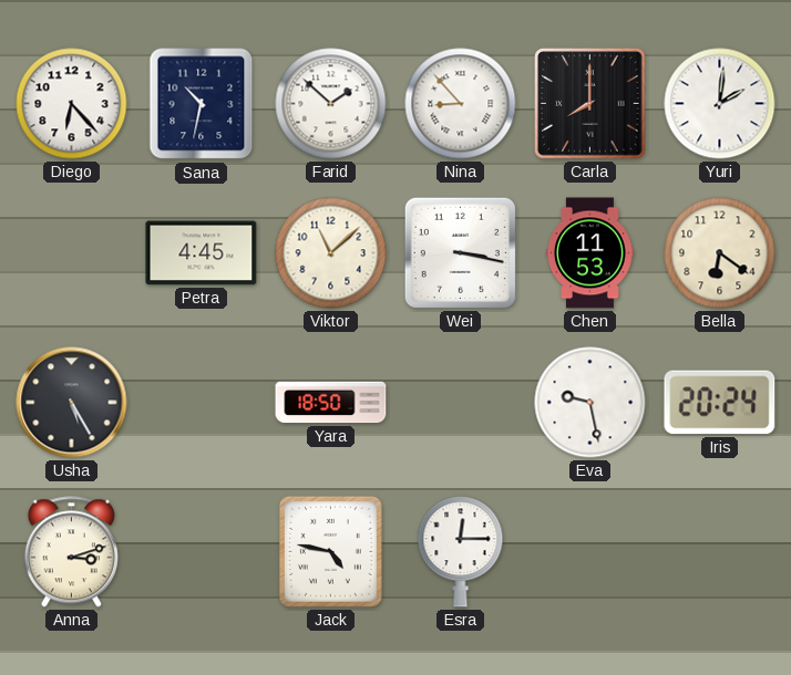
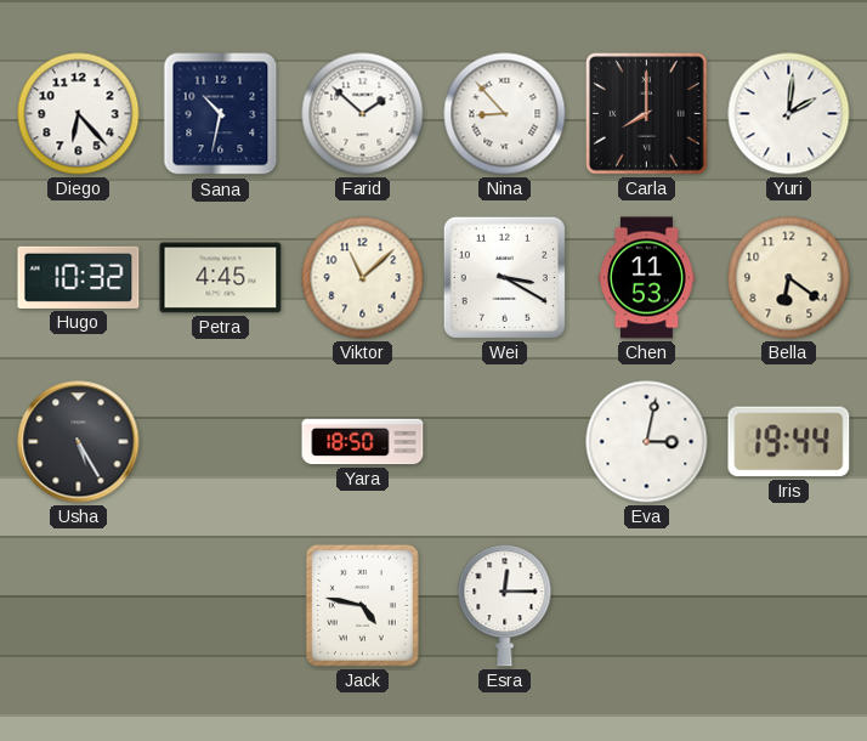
Hugo: none -> 10:32 (79, 277)
Wei: 3:17 -> 3:20 (504, 277)
Eva: 9:28 -> 3:02 (647, 442)
Iris: 20:24 -> 19:44 (789, 442)
Anna: 3:12 -> none (71, 552)
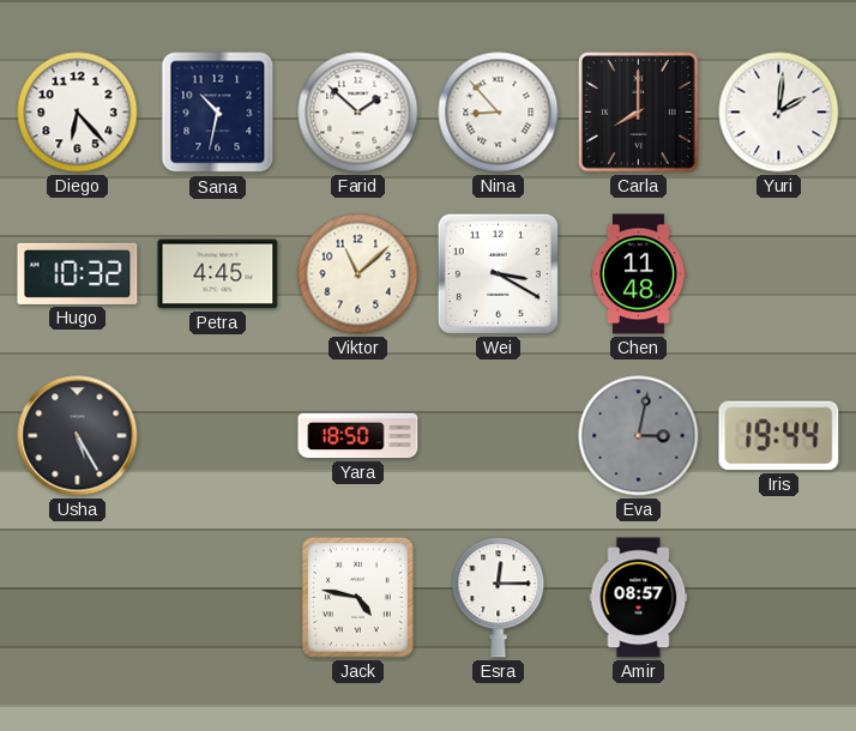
Chen: 11:53 -> 11:48 (639, 274)
Bella: 6:21 -> none (789, 278)
Eva dial: white -> grey (639, 436)
Amir: none -> 08:57 (639, 598)
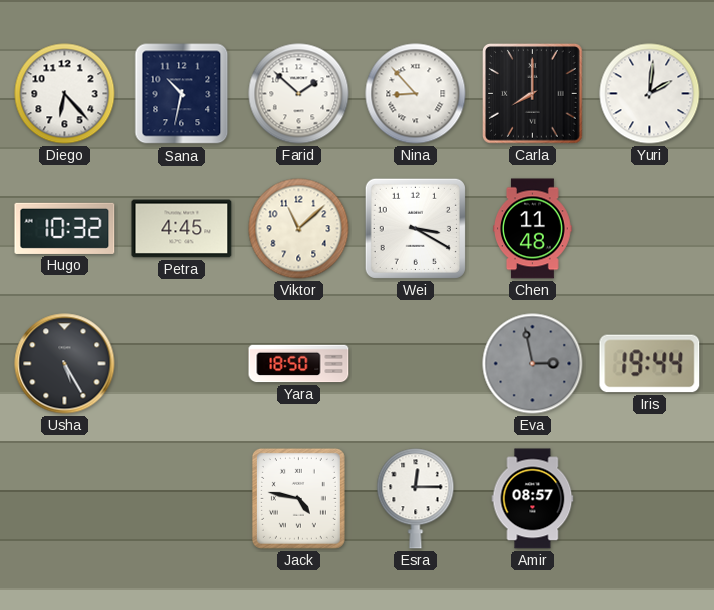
Eva: 3:02 -> 2:58 (533, 364)
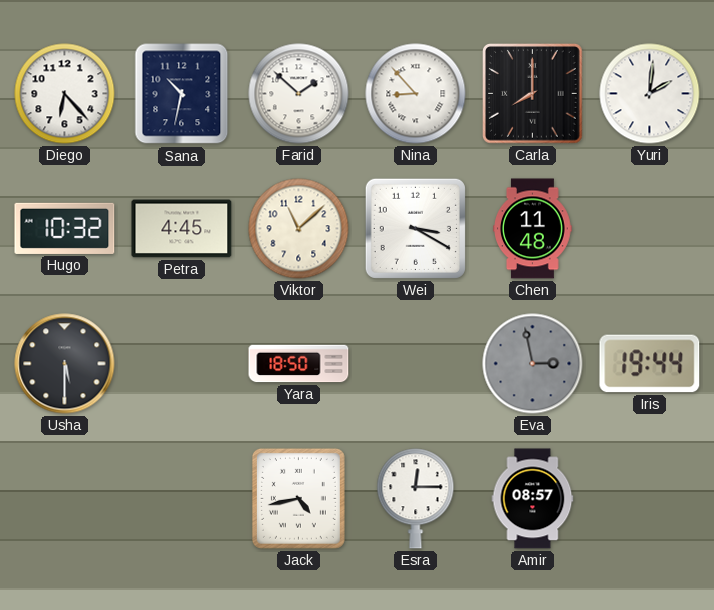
Usha: 5:25 -> 5:30 (65, 364)
Jack: 4:47 -> 4:43 (298, 498)
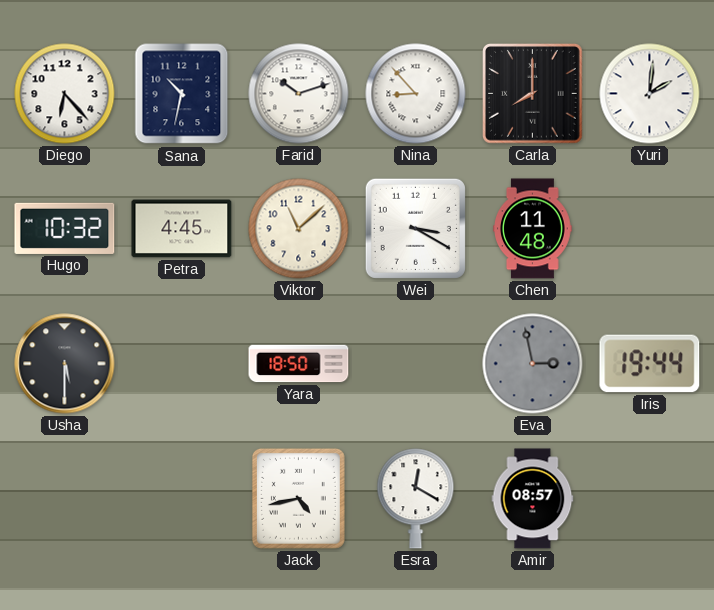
Farid: 1:52 -> 10:12 (299, 94)
Esra: 12:15 -> 12:20 (416, 499)
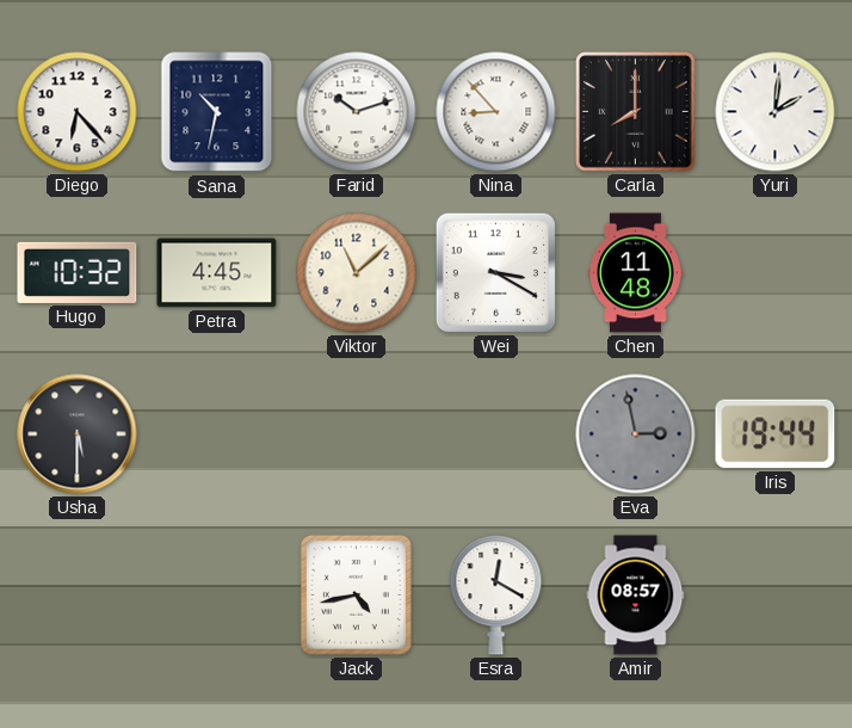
Yara: 18:50 -> none (299, 364)
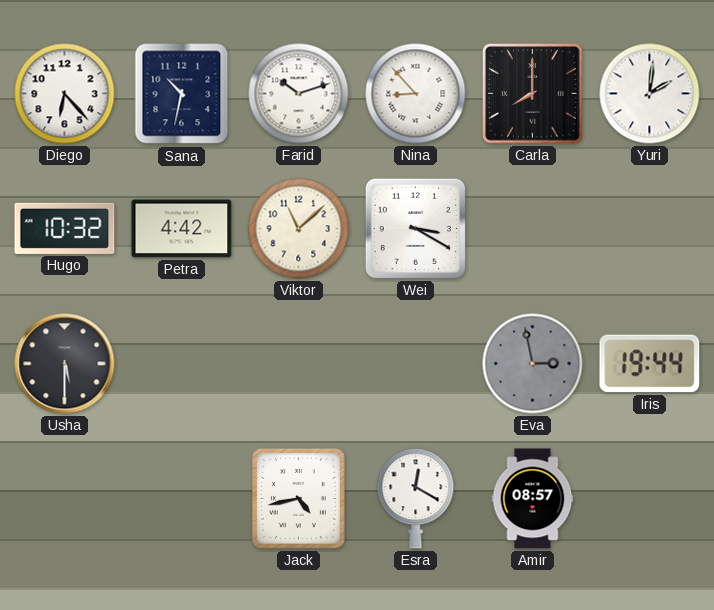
Petra: 4:45 -> 4:42 (182, 229)
Chen: 11:48 -> none (636, 273)
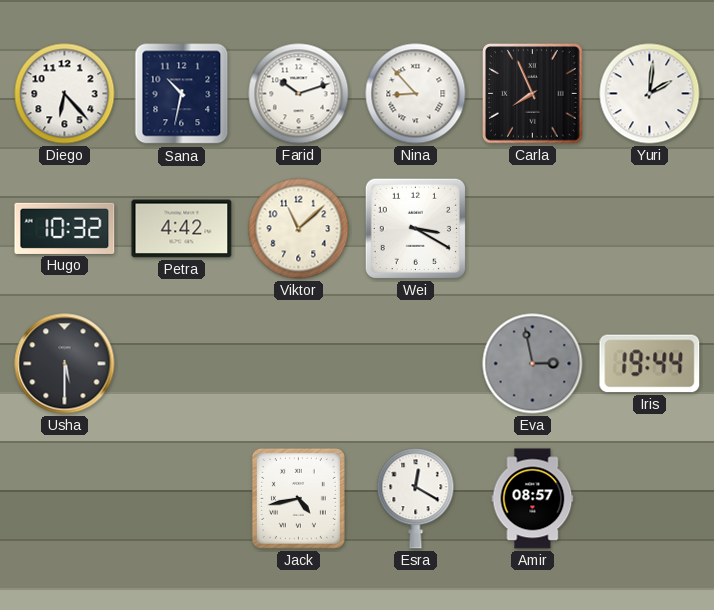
Carla: 8:00 -> 7:56 (533, 94)
